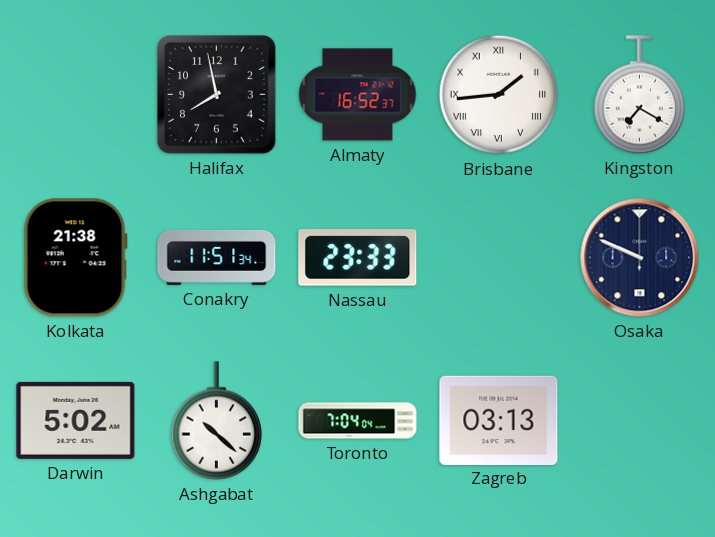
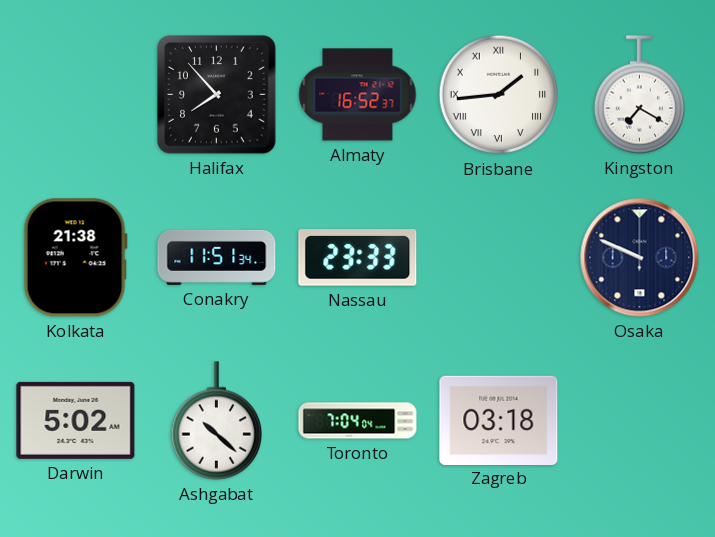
Halifax: 7:58 -> 7:53 (217, 95)
Zagreb: 03:13 -> 03:18 (499, 420)
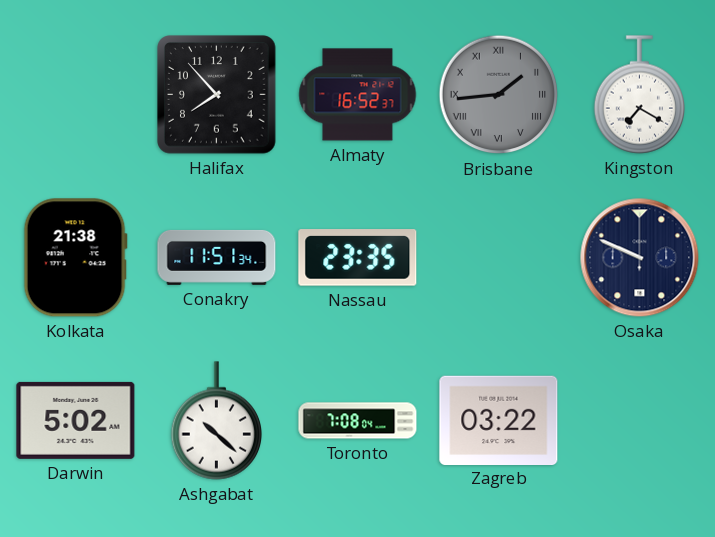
Brisbane dial: white -> grey (499, 95)
Nassau: 23:33 -> 23:35 (358, 258)
Toronto: 7:04 -> 7:08 (358, 421)
Zagreb: 03:18 -> 03:22 (499, 420)
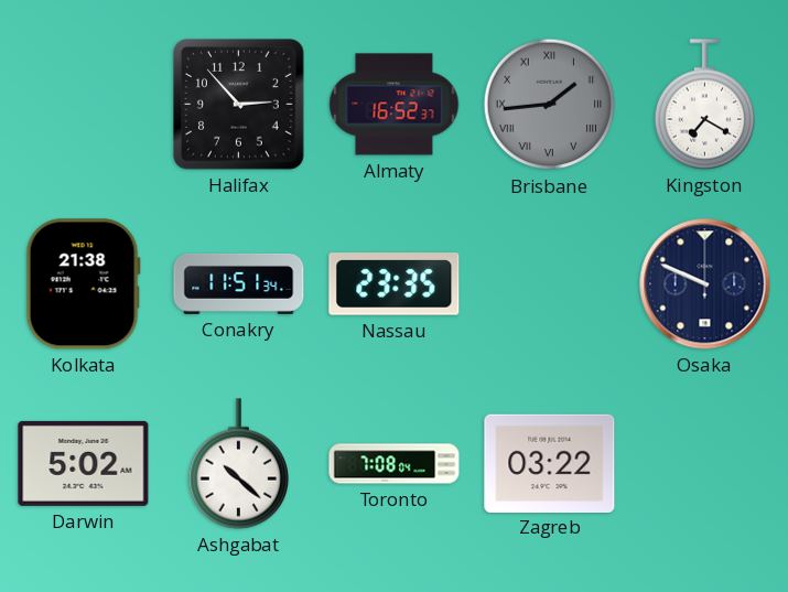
Halifax: 7:53 -> 2:53 (239, 105)
